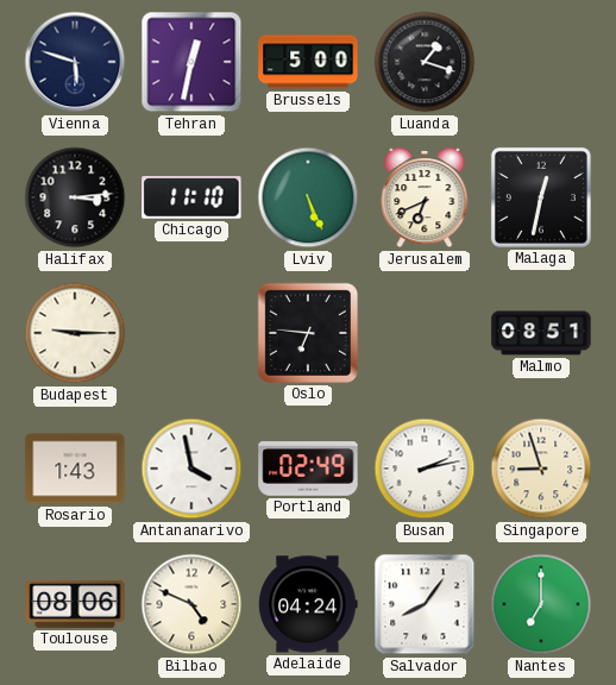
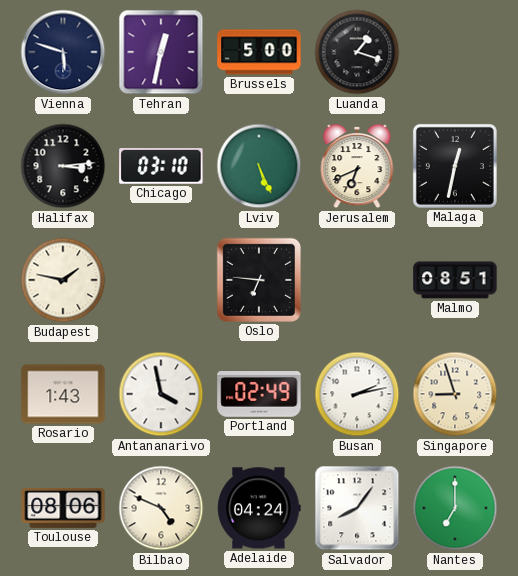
Chicago: 11:10 -> 03:10 (161, 166)
Budapest: 9:15 -> 1:47 (63, 280)
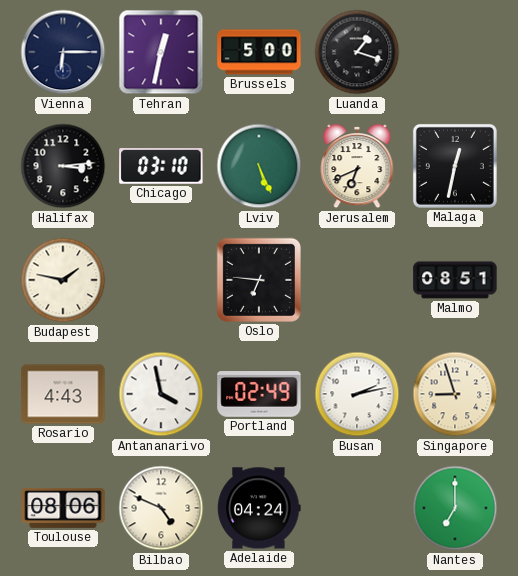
Vienna: 5:48 -> 6:15 (63, 52)
Rosario: 1:43 -> 4:43 (63, 394)
Salvador: 8:06 -> none (357, 508)
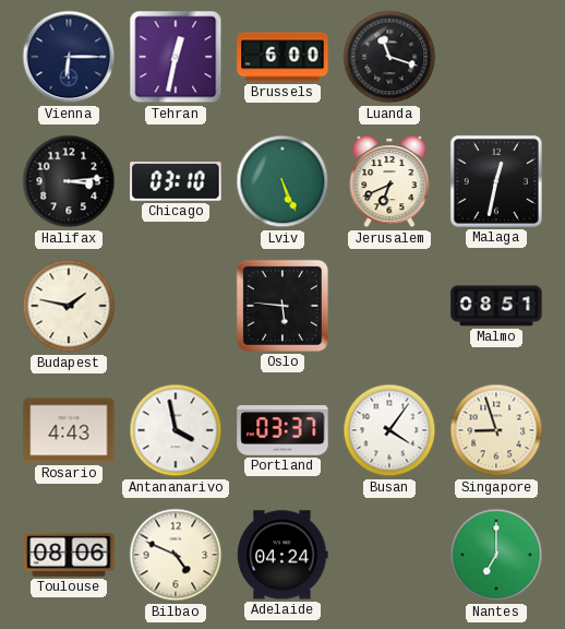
Brussels: 5:00 -> 6:00 (282, 57)
Luanda: 1:18 -> 11:18 (389, 57)
Oslo: 6:46 -> 5:46 (282, 306)
Portland: 02:49 -> 03:37 (282, 431)
Busan: 2:13 -> 4:06 (389, 430)
